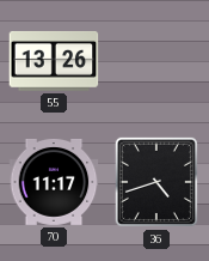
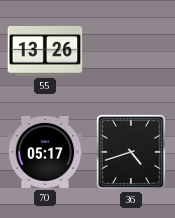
70: 11:17 -> 05:17 (45, 152)
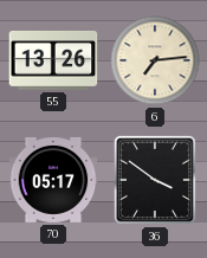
6: none -> 7:14 (155, 60)
36: 4:42 -> 3:51 (155, 180)
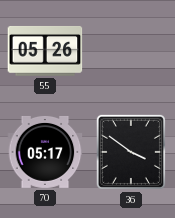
55: 13:26 -> 05:26 (45, 51)
6: 7:14 -> none (155, 60)
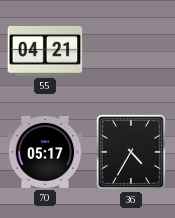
55: 05:26 -> 04:21 (45, 51)
36: 3:51 -> 4:35 (131, 152)
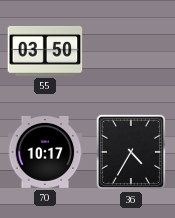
55: 04:21 -> 03:50 (45, 51)
70: 05:17 -> 10:17 (45, 152)
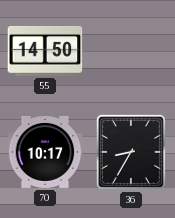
55: 03:50 -> 14:50 (45, 51)
36: 4:35 -> 8:35 (131, 152)
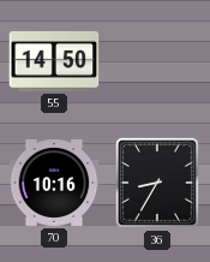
70: 10:17 -> 10:16 (54, 183)
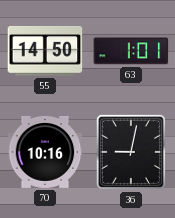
63: none -> 1:01 (131, 51)
36: 8:35 -> 9:02 (131, 152)
